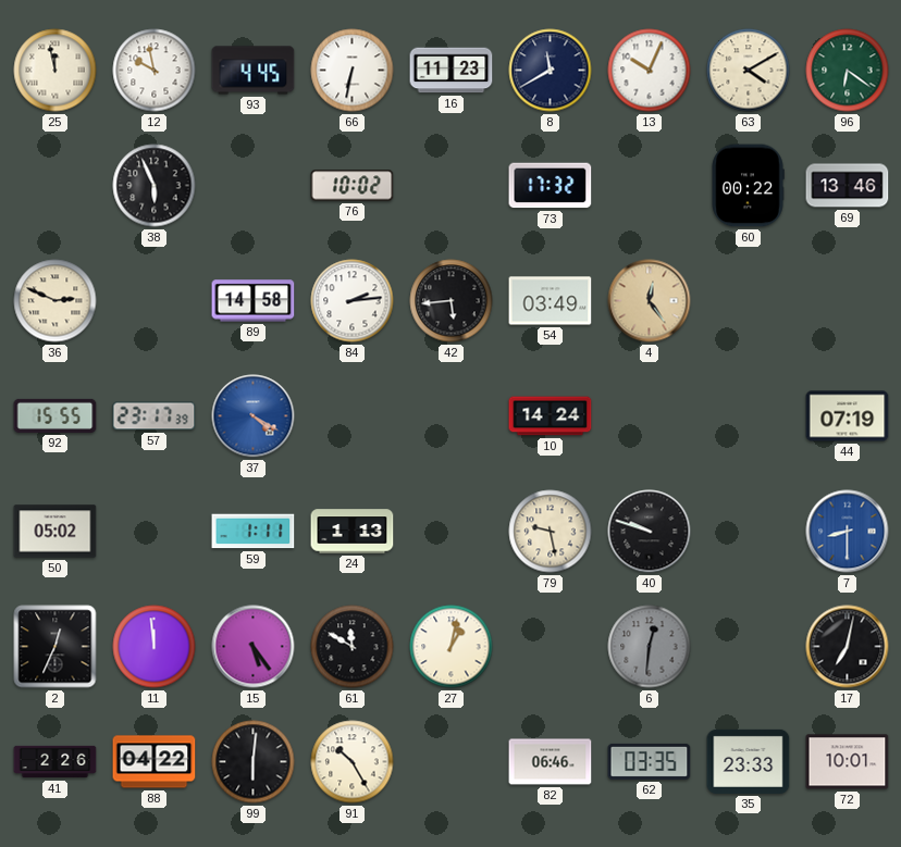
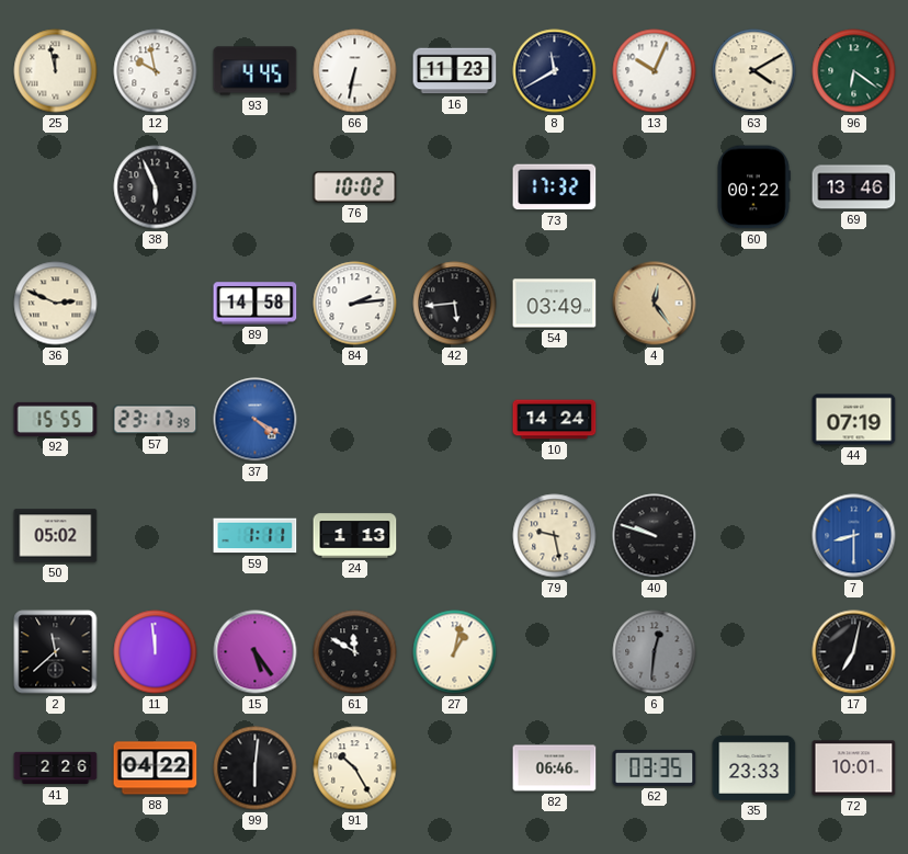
2: 12:34 -> 11:38 (56, 652)
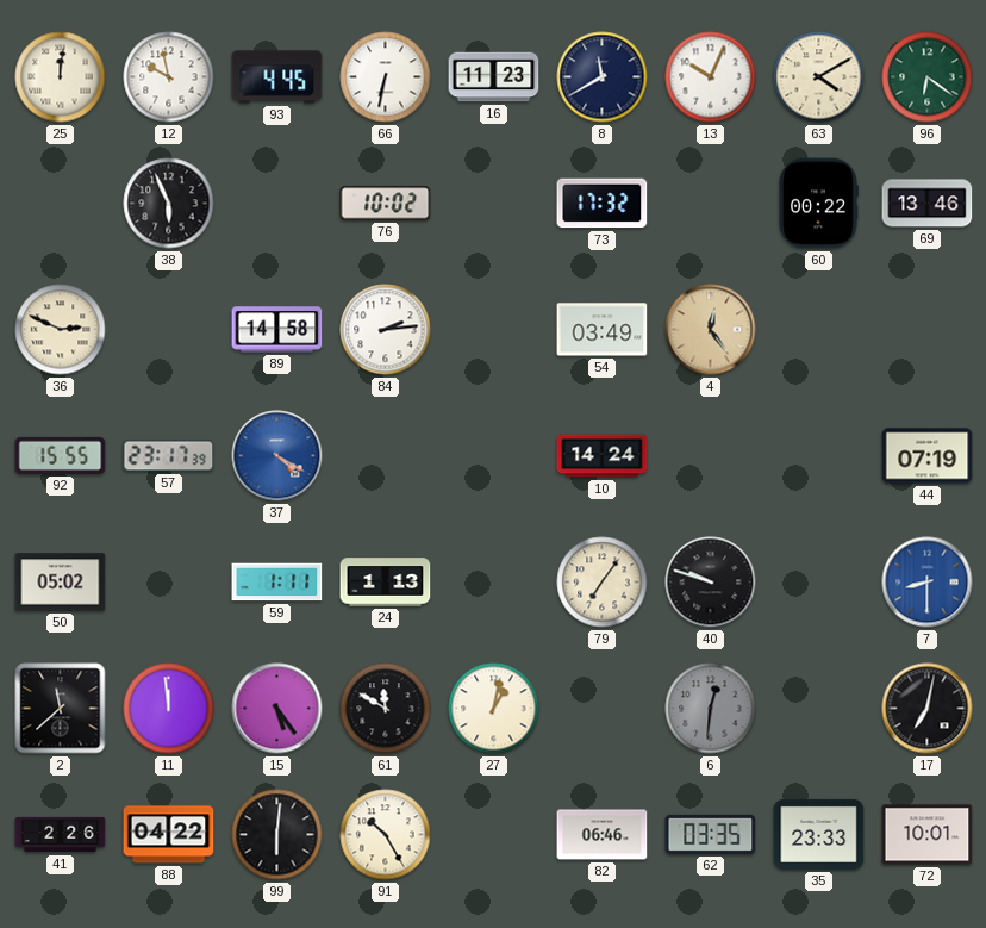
25: 11:58 -> 12:01 (61, 77)
42: 5:44 -> none (455, 304)
79: 9:28 -> 7:06 (603, 583)
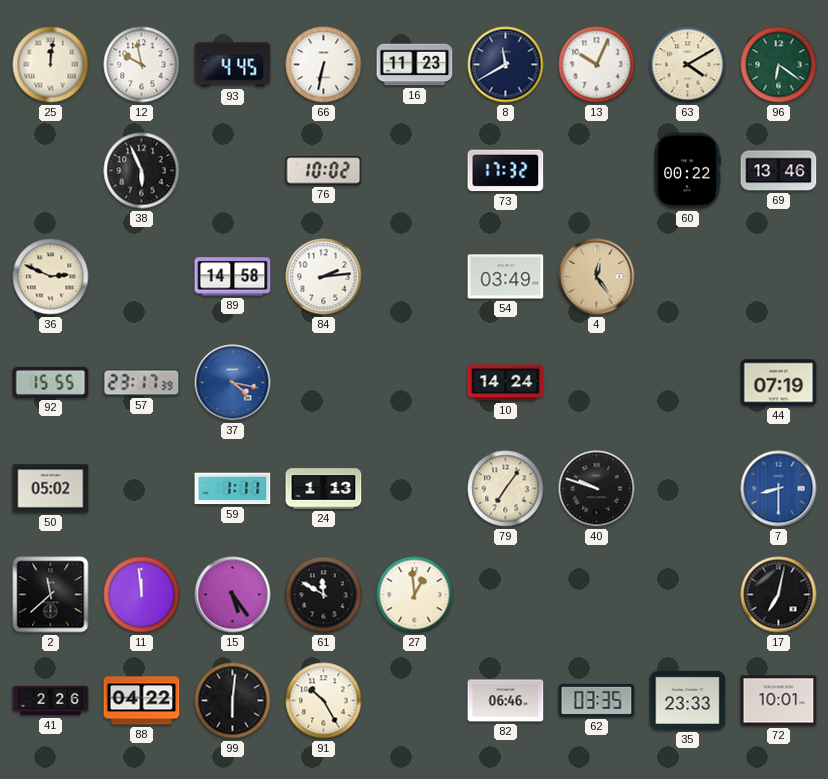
37: 4:20 -> 4:17 (233, 383)
27: 1:02 -> 12:59 (415, 595)
6: 12:31 -> none (711, 709)
